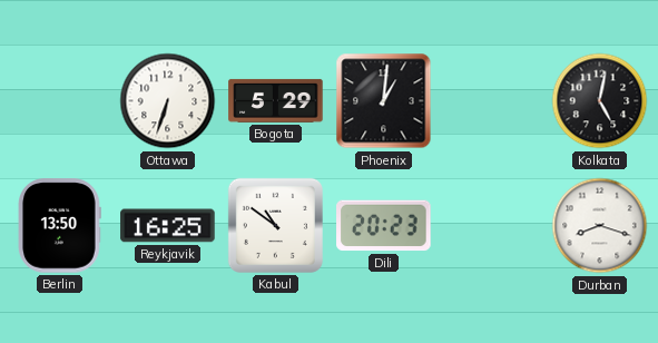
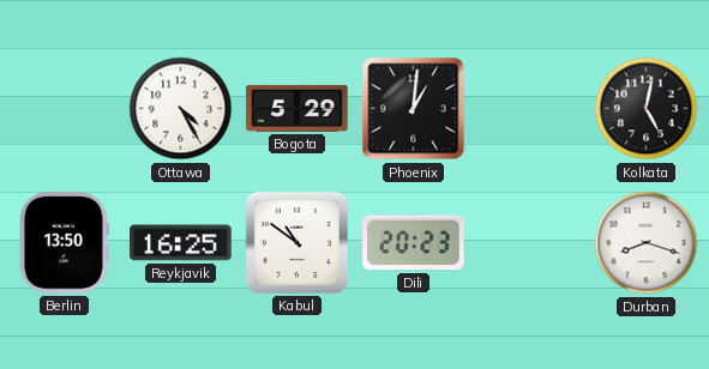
Ottawa: 6:33 -> 4:25 (181, 109)
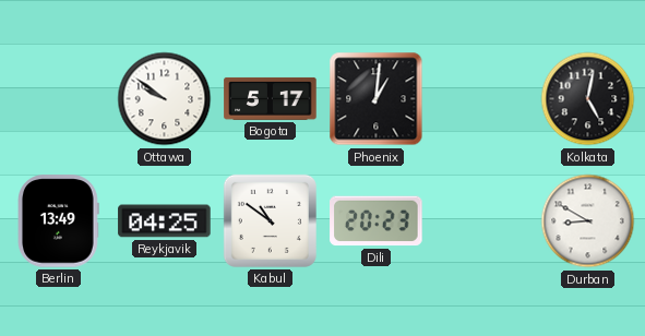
Ottawa: 4:25 -> 9:51 (165, 99)
Bogota: 5:29 -> 5:17 (271, 98)
Berlin: 13:50 -> 13:49 (59, 221)
Reykjavik: 16:25 -> 04:25 (165, 221)
Durban: 8:18 -> 8:50 (588, 221)
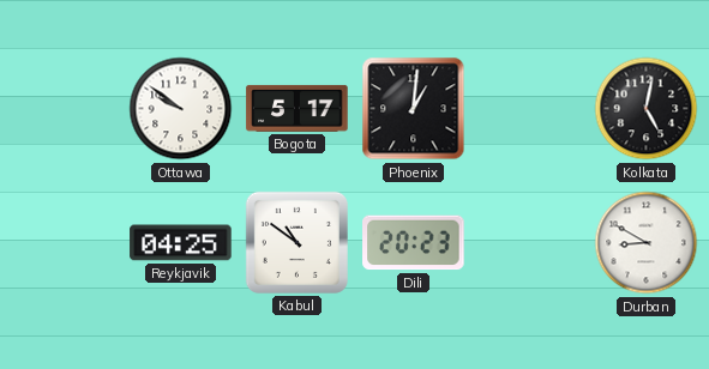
Berlin: 13:49 -> none (59, 221)
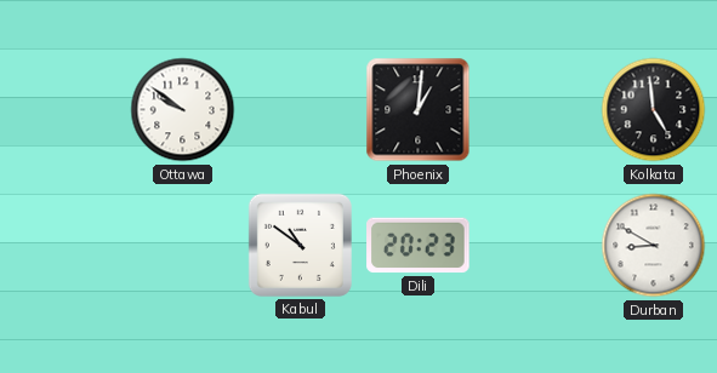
Bogota: 5:17 -> none (298, 108)
Kolkata: 5:02 -> 4:59 (654, 110)
Reykjavik: 04:25 -> none (181, 243)
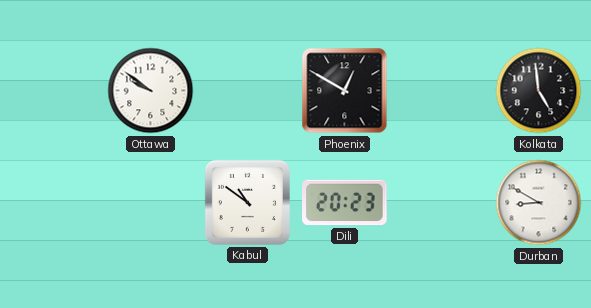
Phoenix: 1:01 -> 12:50 (345, 91)
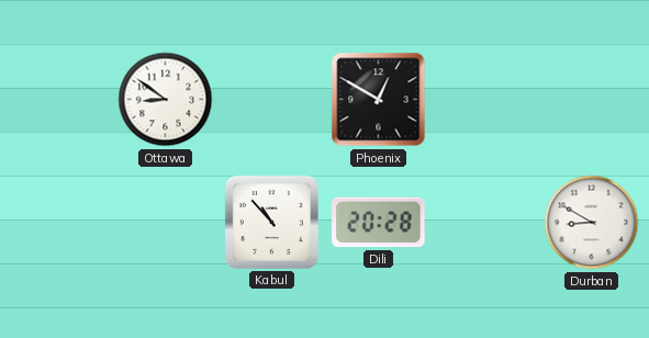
Ottawa: 9:51 -> 8:51 (166, 100)
Kolkata: 4:59 -> none (539, 91)
Kabul: 10:51 -> 10:53 (271, 222)
Dili: 20:23 -> 20:28 (379, 223)
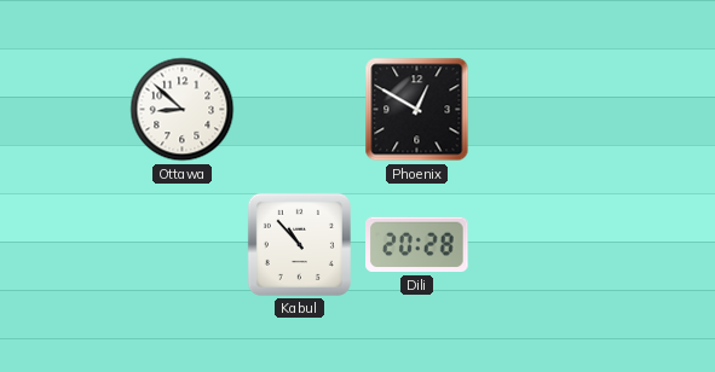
Ottawa: 8:51 -> 8:52 (183, 110)
Durban: 8:50 -> none (592, 223)
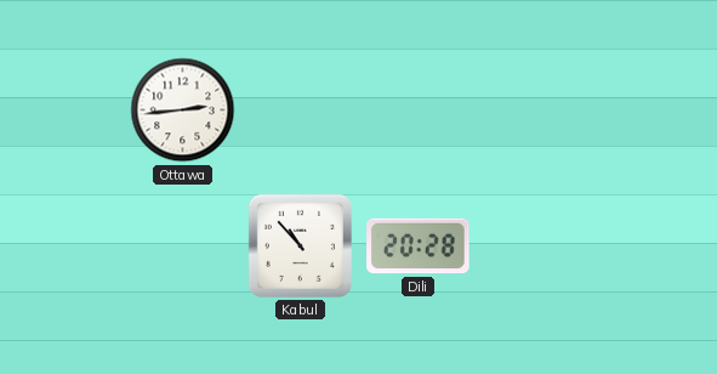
Ottawa: 8:52 -> 2:44 (183, 110)
Phoenix: 12:50 -> none (417, 110)
